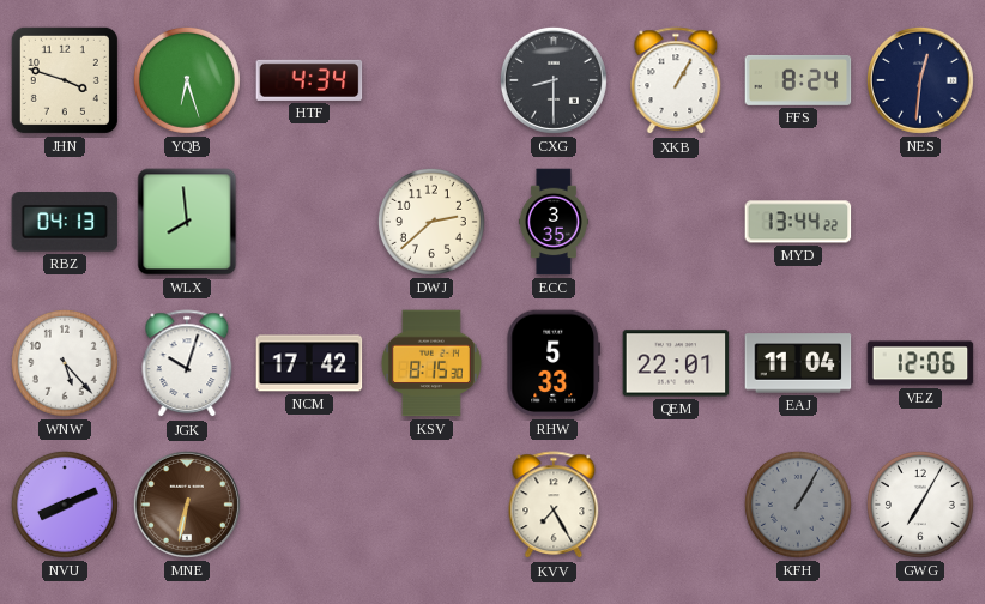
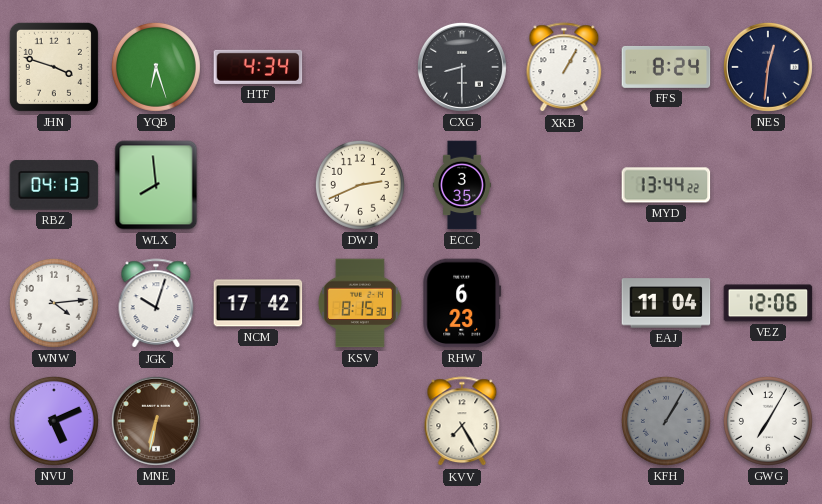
DWJ: 2:38 -> 2:41 (360, 185)
WNW: 5:23 -> 4:14 (54, 303)
RHW: 5:33 -> 6:23 (462, 303)
QEM: 22:01 -> none (676, 363)
NVU: 8:11 -> 5:11 (54, 421)
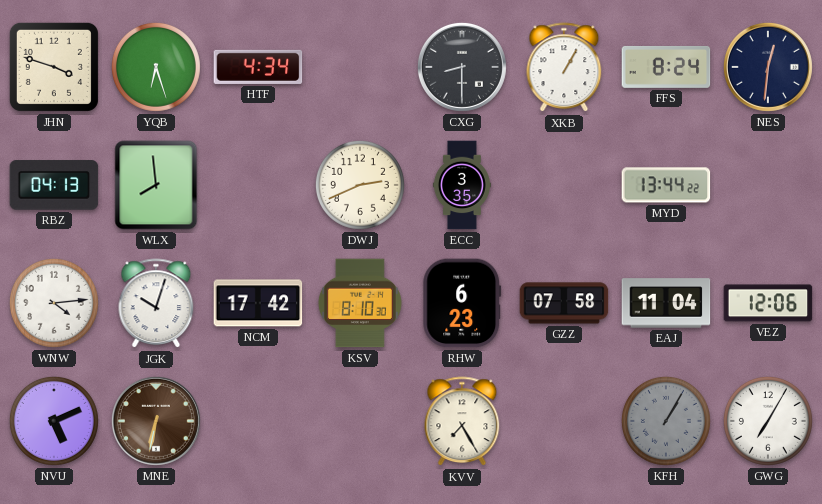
KSV: 8:15 -> 8:10 (360, 303)
GZZ: none -> 07:58 (564, 303)
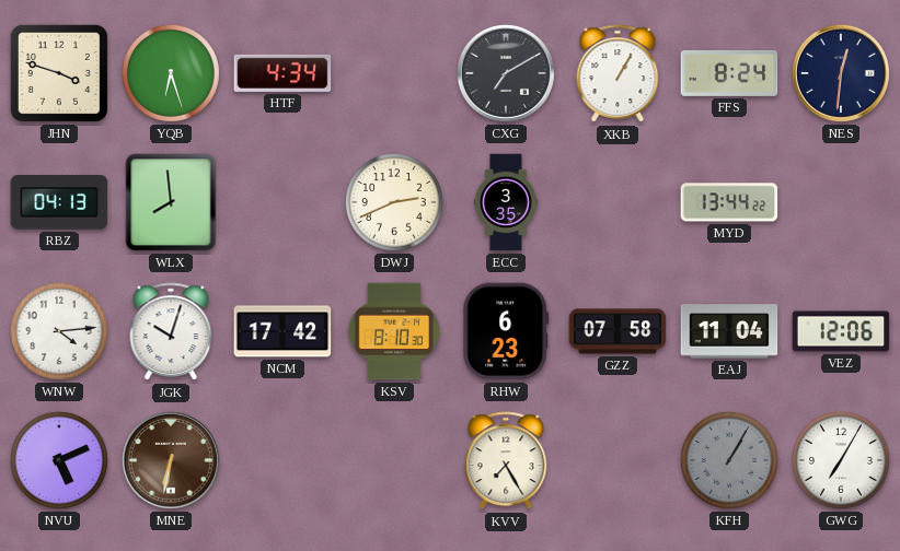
CXG: 8:30 -> 7:10 (506, 73)
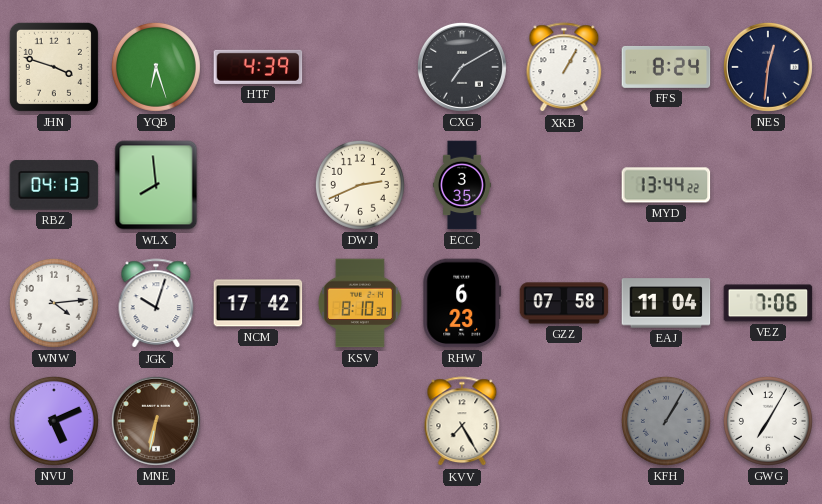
HTF: 4:34 -> 4:39 (258, 67)
VEZ: 12:06 -> 7:06 (768, 303)
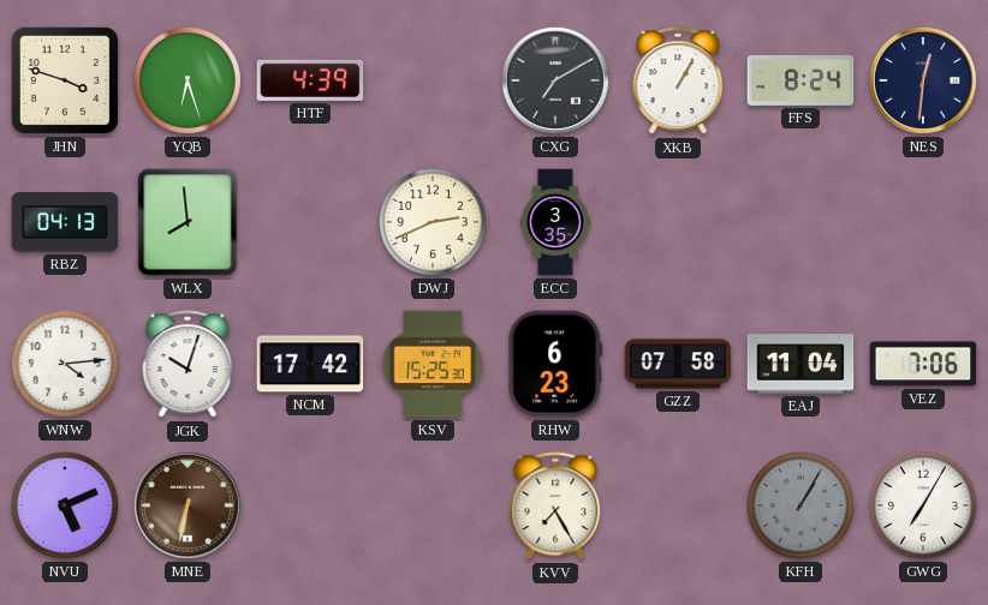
MYD: 13:44 -> none (666, 185)
KSV: 8:10 -> 15:25 (433, 364)
